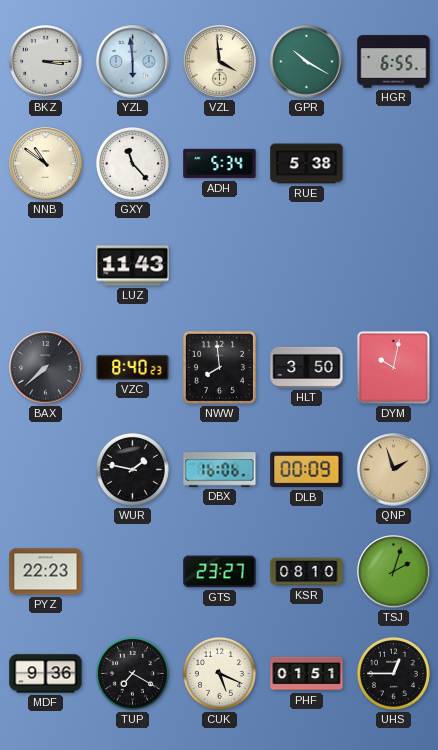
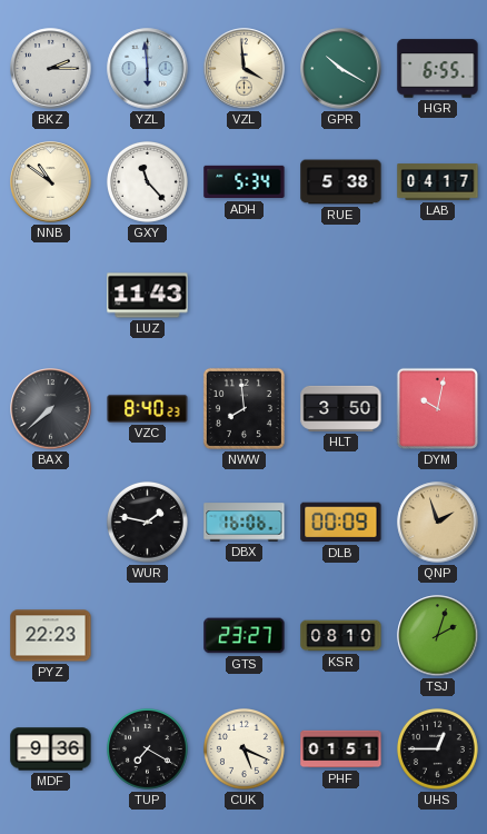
BKZ: 3:15 -> 2:15 (51, 69)
LAB: none -> 04:17 (438, 182)
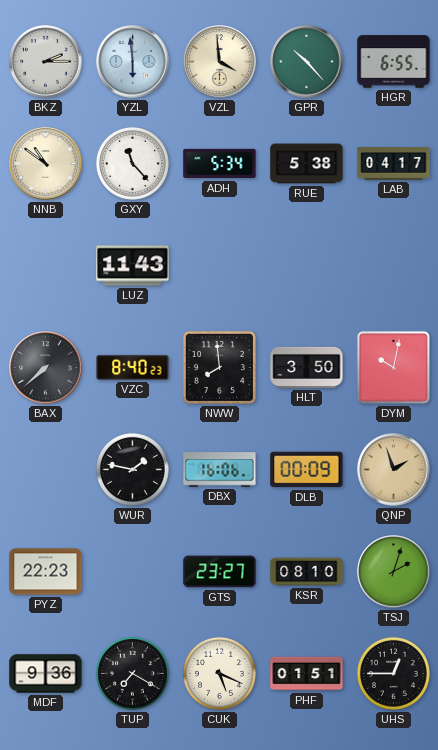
GPR: 10:20 -> 10:23 (307, 62)
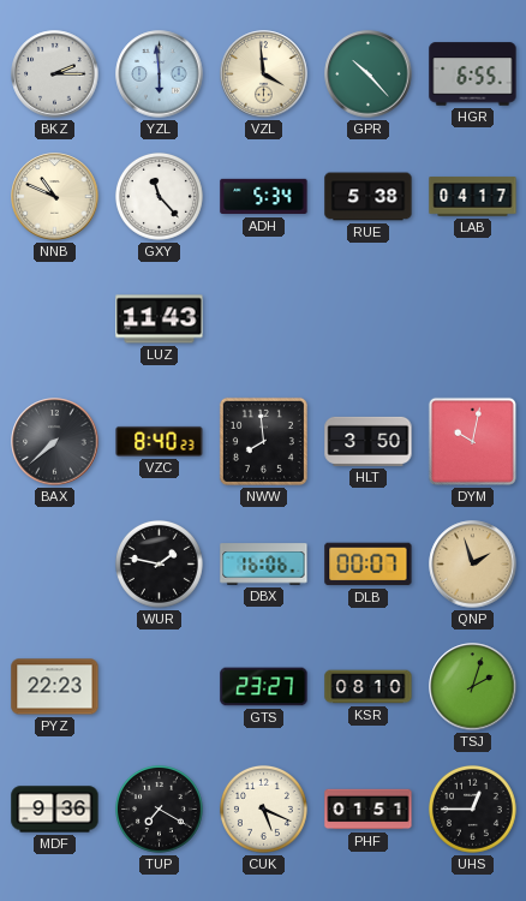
NNB: 10:51 -> 10:49 (55, 197)
DLB: 00:09 -> 00:07 (369, 565)
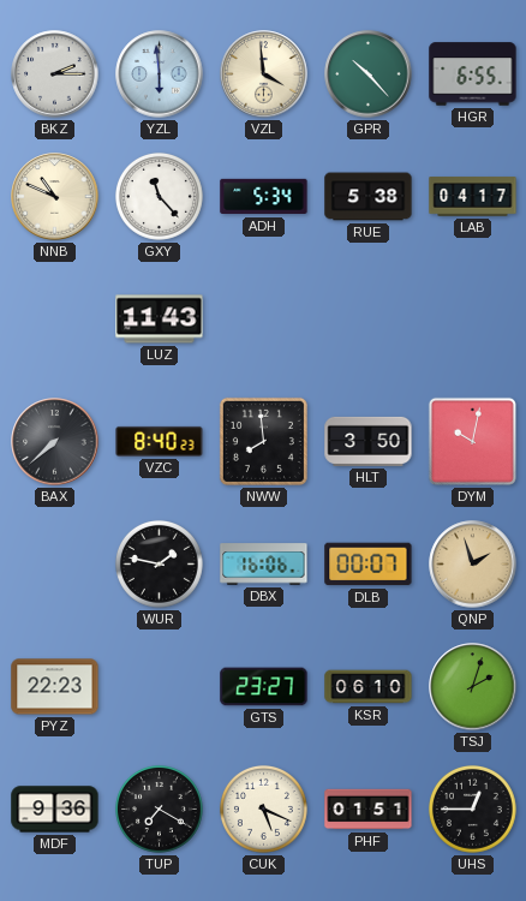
KSR: 08:10 -> 06:10 (369, 687)
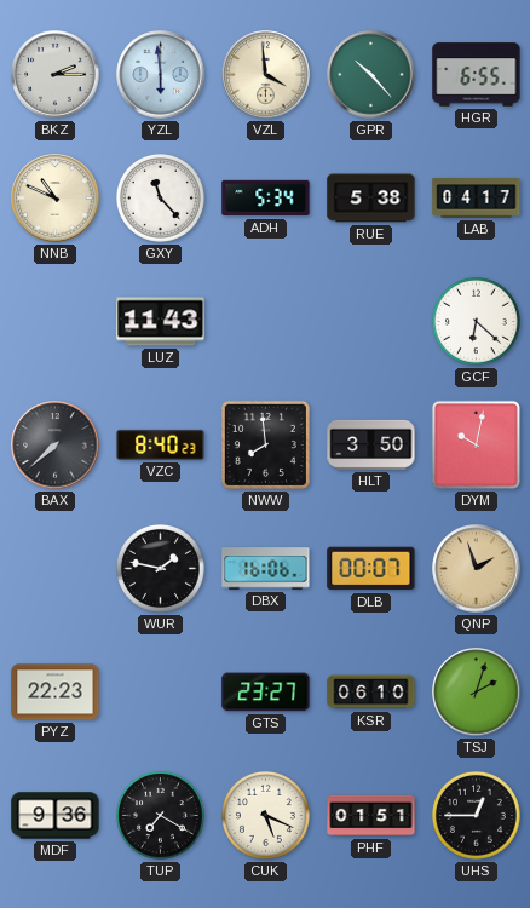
GCF: none -> 6:22 (476, 321)
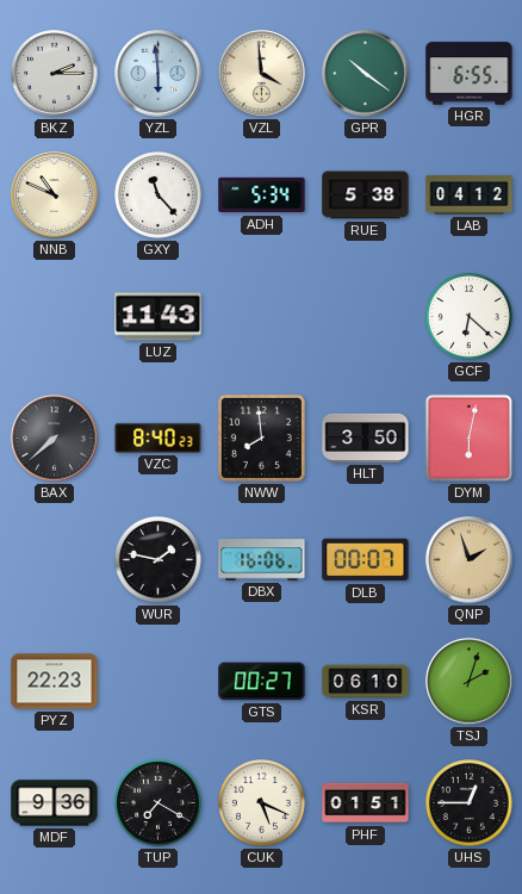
GPR: 10:23 -> 10:21 (366, 74)
LAB: 04:17 -> 04:12 (470, 195)
DYM: 10:02 -> 6:02 (468, 437)
GTS: 23:27 -> 00:27 (262, 682)
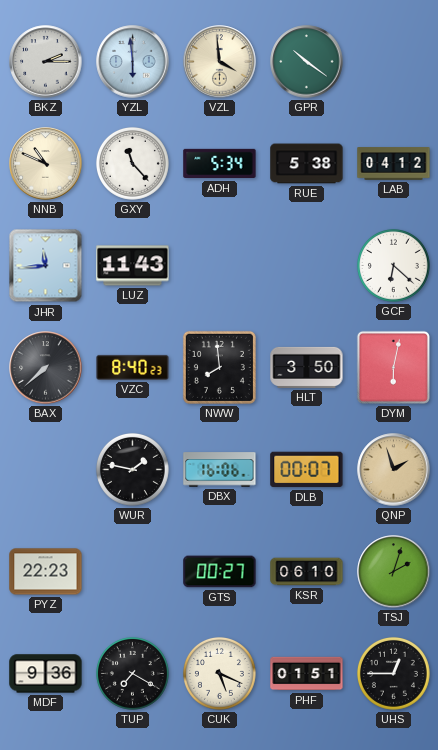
HGR: 6:55 -> none (470, 74)
JHR: none -> 11:44 (46, 266)
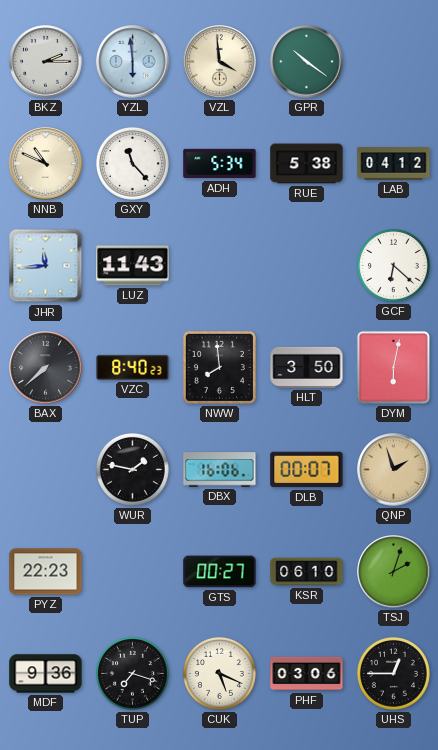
TUP: 7:20 -> 7:18 (132, 673)
PHF: 01:51 -> 03:06 (307, 674)
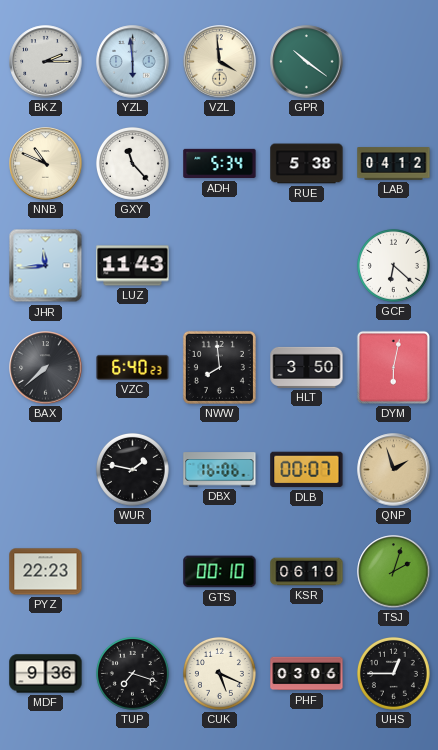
VZC: 8:40 -> 6:40 (133, 367)
GTS: 00:27 -> 00:10 (220, 572)
